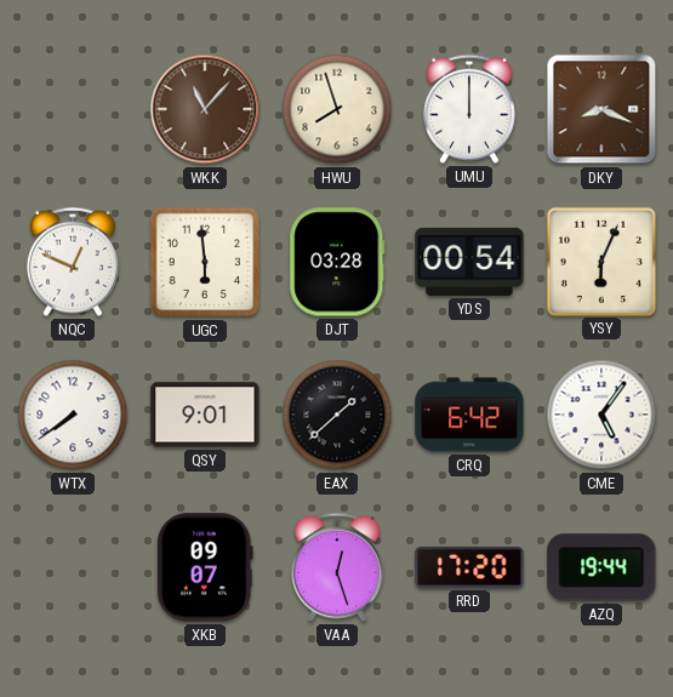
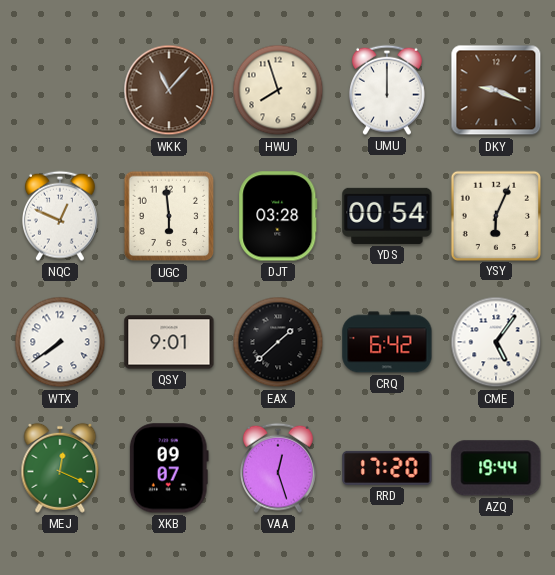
DKY: 8:19 -> 9:19 (496, 90)
MEJ: none -> 12:19 (60, 468)
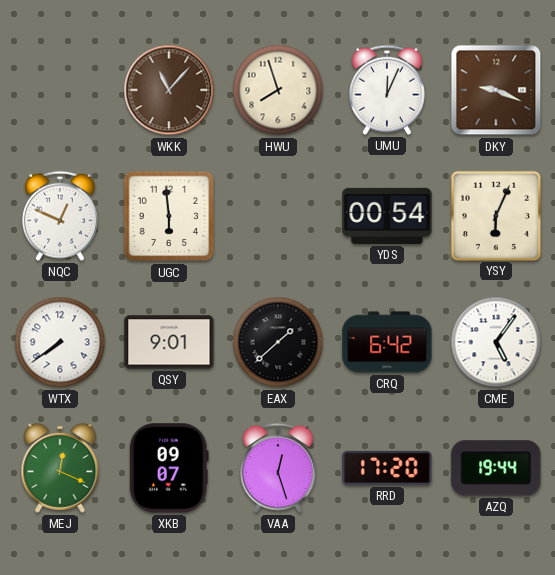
UMU: 12:00 -> 12:04 (387, 90)
DJT: 03:28 -> none (278, 216)
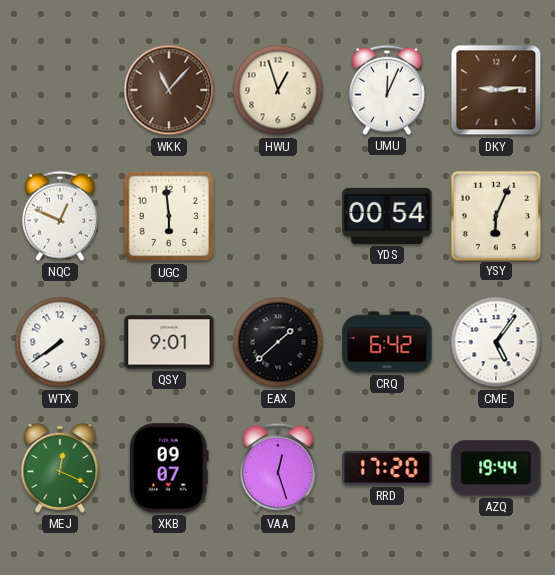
HWU: 7:57 -> 12:57 (278, 90)
DKY: 9:19 -> 9:14 (496, 90)
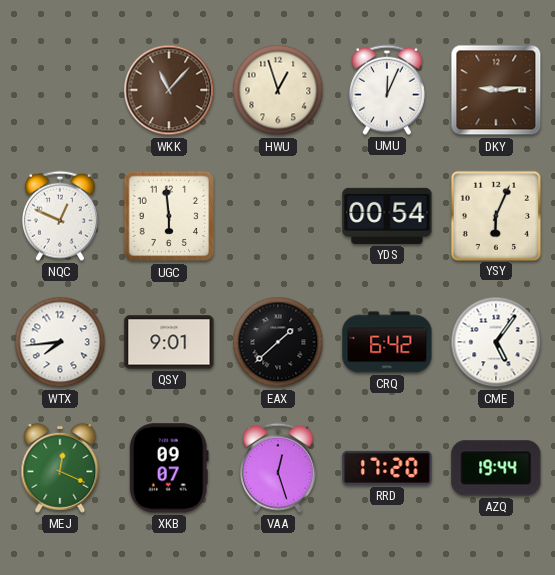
WTX: 7:39 -> 7:44 (60, 342)
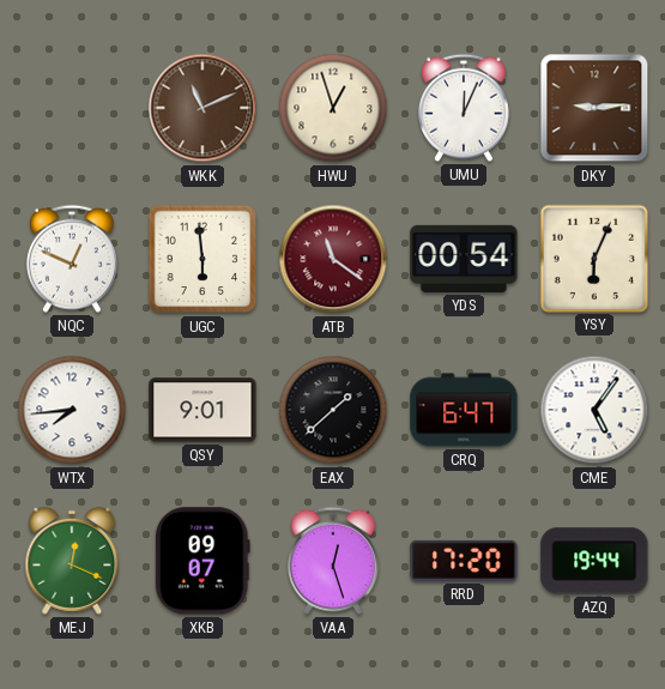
WKK: 11:07 -> 11:11 (202, 108)
ATB: none -> 11:21 (333, 259)
CRQ: 6:42 -> 6:47 (464, 410)
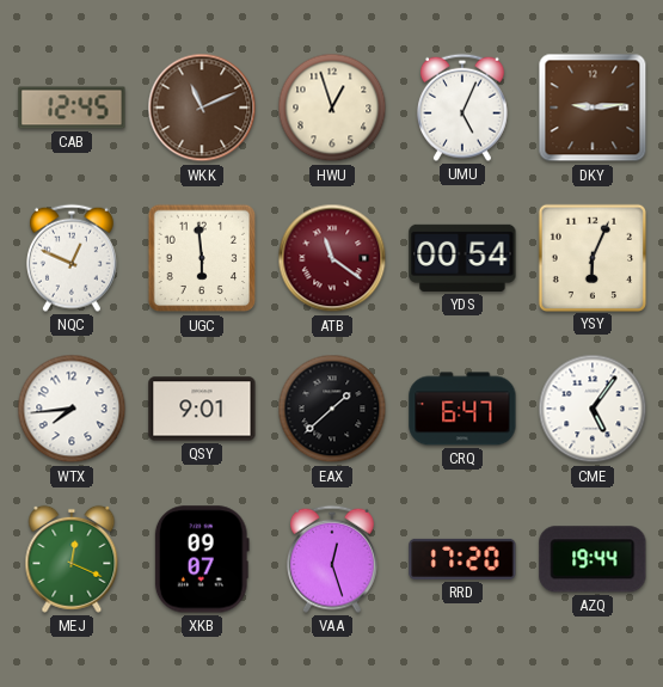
CAB: none -> 12:45 (72, 108)
UMU: 12:04 -> 5:04 (462, 108)
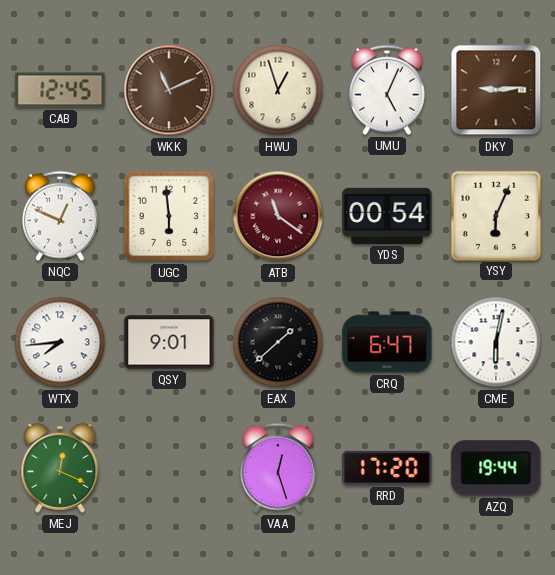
CME: 5:06 -> 6:02 (496, 342)
XKB: 09:07 -> none (202, 559)
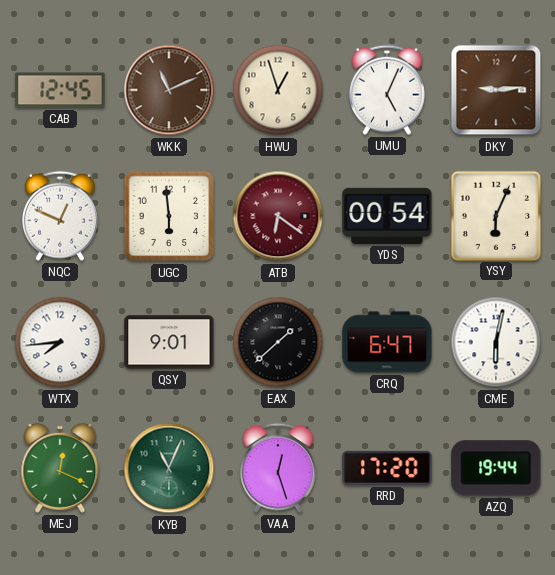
ATB: 11:21 -> 6:21 (278, 216)
KYB: none -> 11:04 (169, 468)
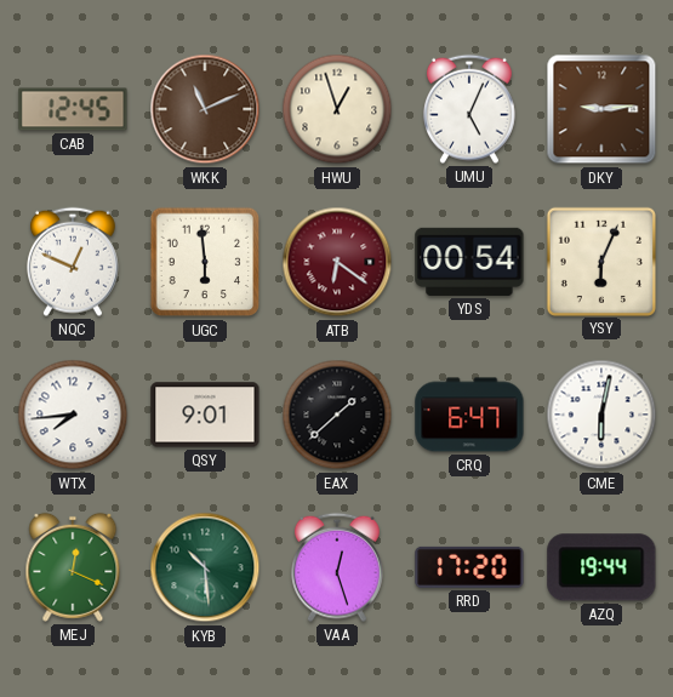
KYB: 11:04 -> 10:29 (205, 567)
